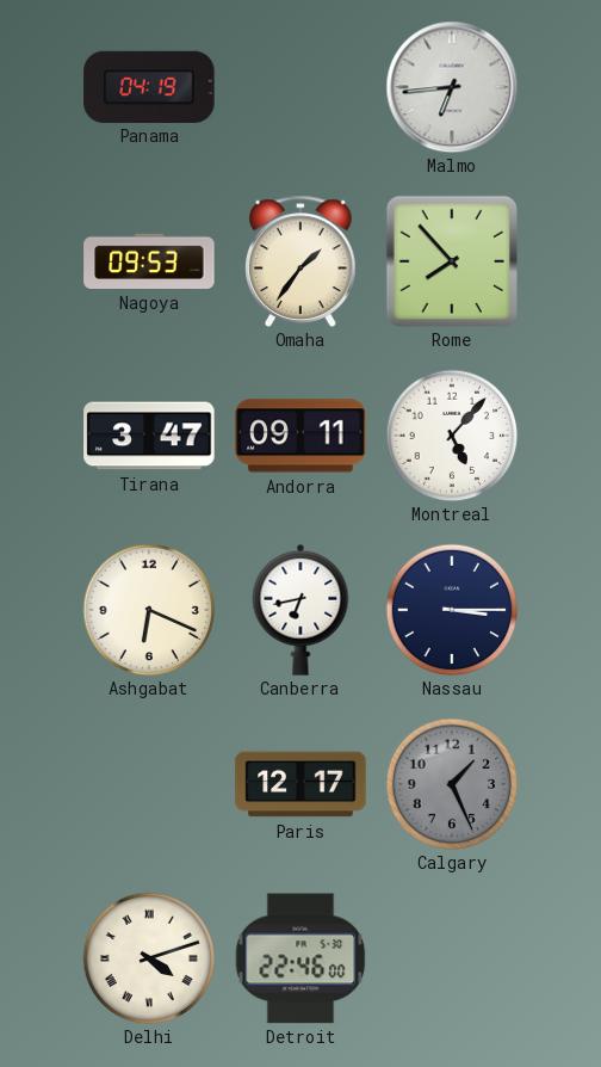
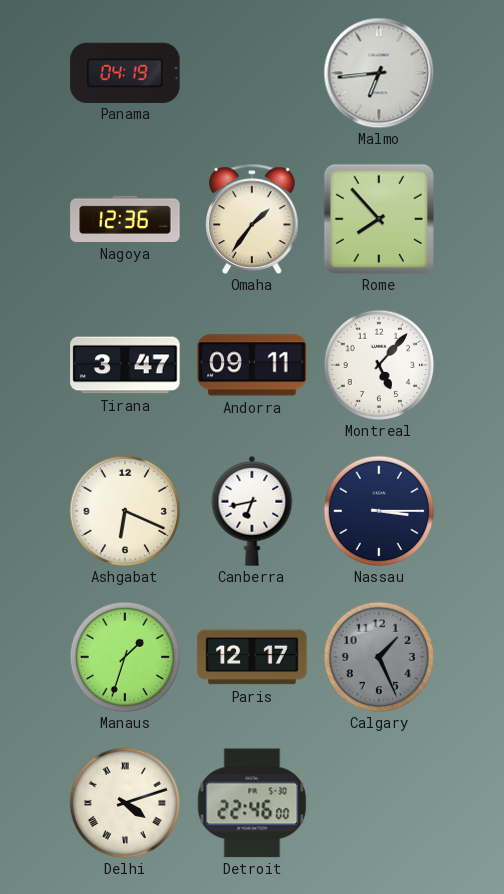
Nagoya: 09:53 -> 12:36 (125, 219)
Manaus: none -> 1:33 (125, 657)
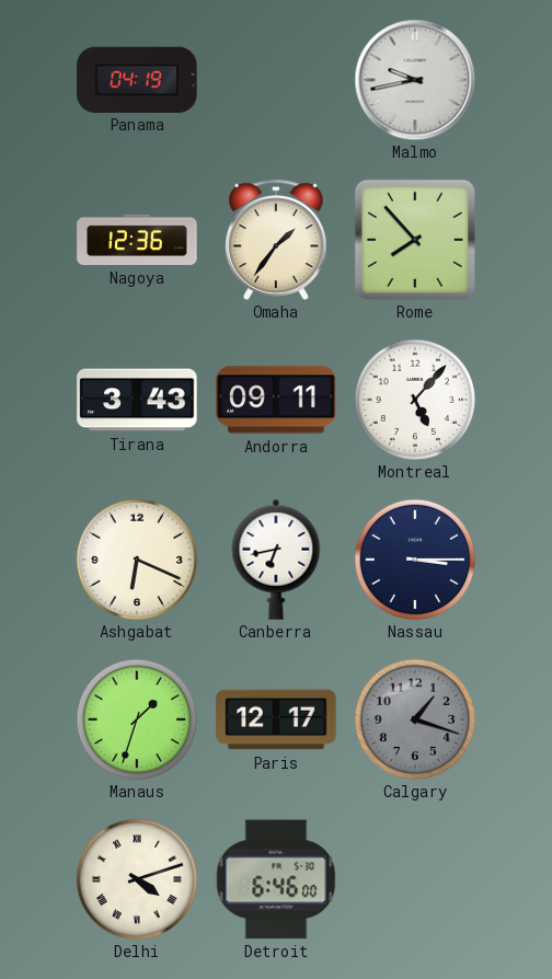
Malmo: 6:44 -> 9:43 (415, 80)
Tirana: 3:47 -> 3:43 (137, 400)
Calgary: 1:26 -> 1:18 (415, 719)
Detroit: 22:46 -> 6:46 (276, 879)
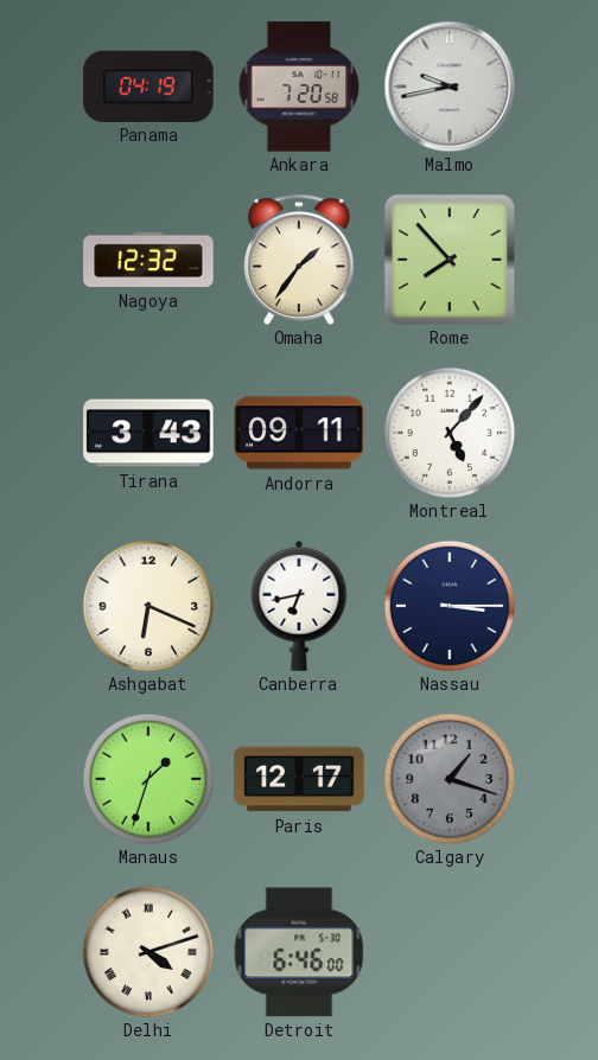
Ankara: none -> 7:20 (299, 87)
Nagoya: 12:36 -> 12:32 (148, 260)
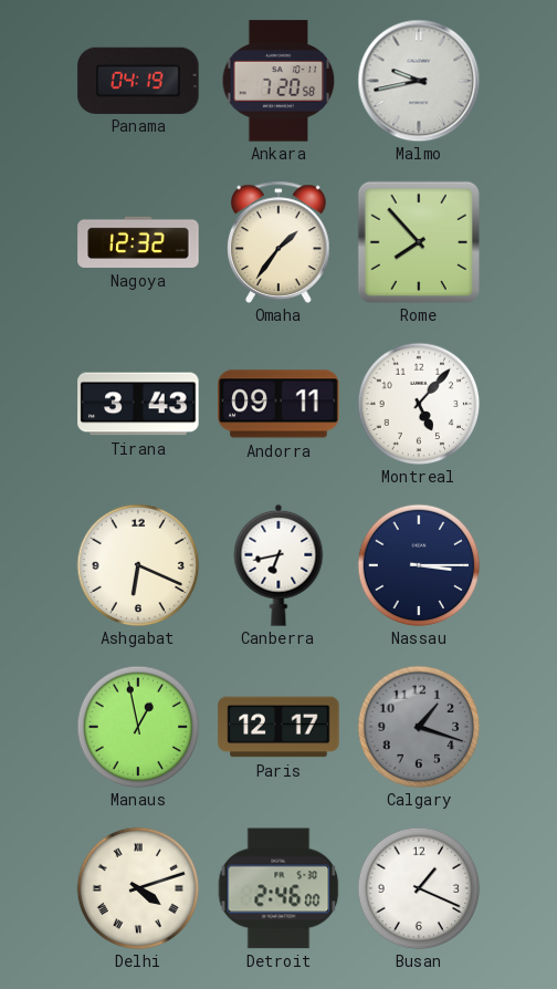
Manaus: 1:33 -> 12:58 (138, 727)
Detroit: 6:46 -> 2:46 (278, 888)
Busan: none -> 1:19 (419, 888)
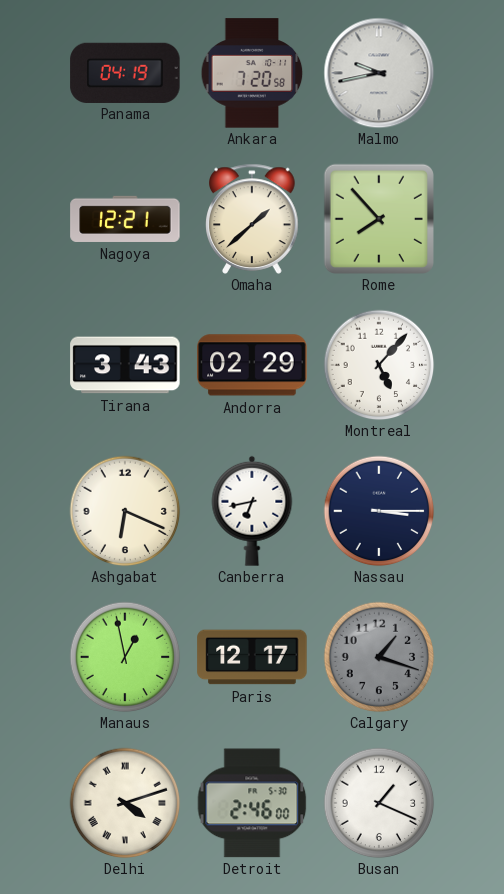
Nagoya: 12:32 -> 12:21 (125, 219)
Omaha: 1:36 -> 1:38 (252, 219)
Andorra: 09:11 -> 02:29 (252, 365)
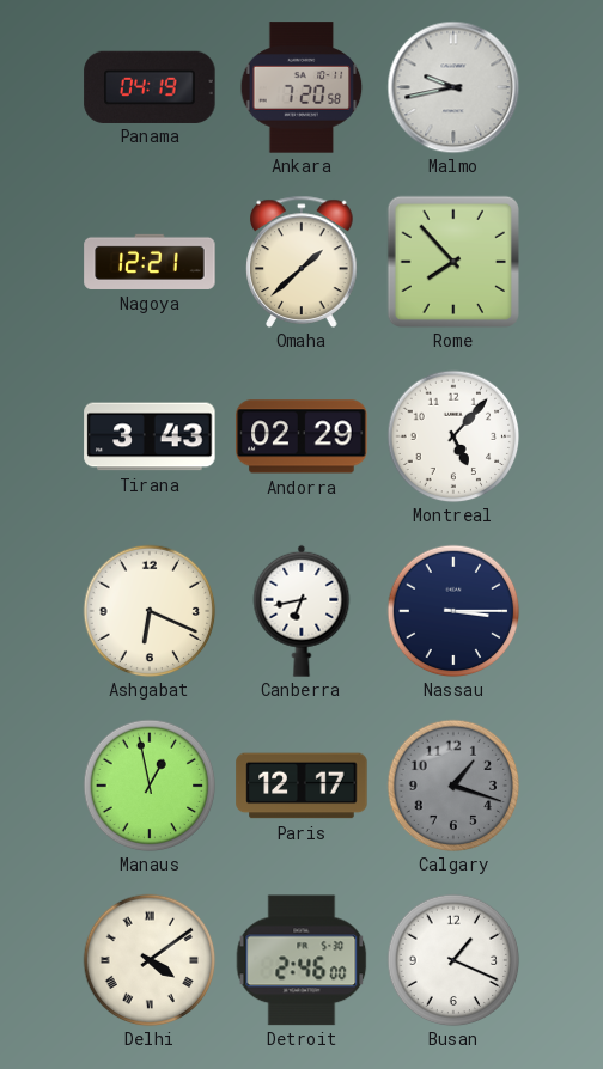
Delhi: 4:12 -> 4:09 (150, 960)
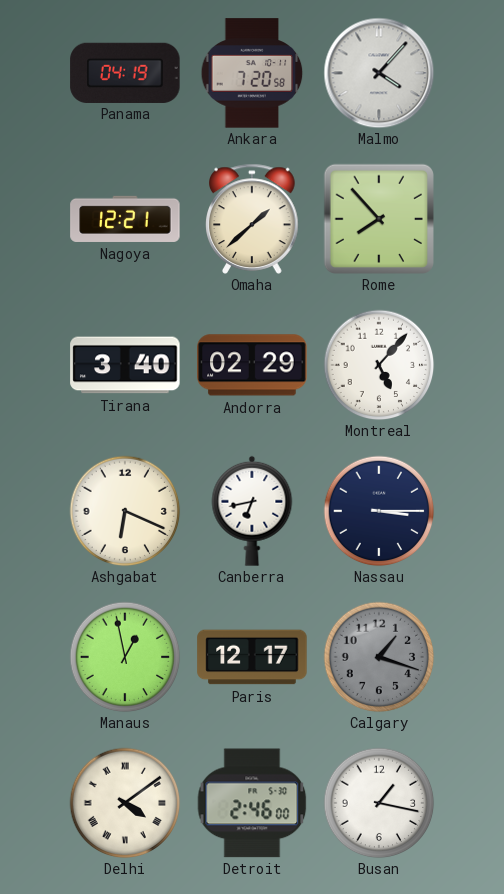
Malmo: 9:43 -> 4:07 (379, 73)
Tirana: 3:43 -> 3:40 (125, 365)
Busan: 1:19 -> 1:17 (379, 803)
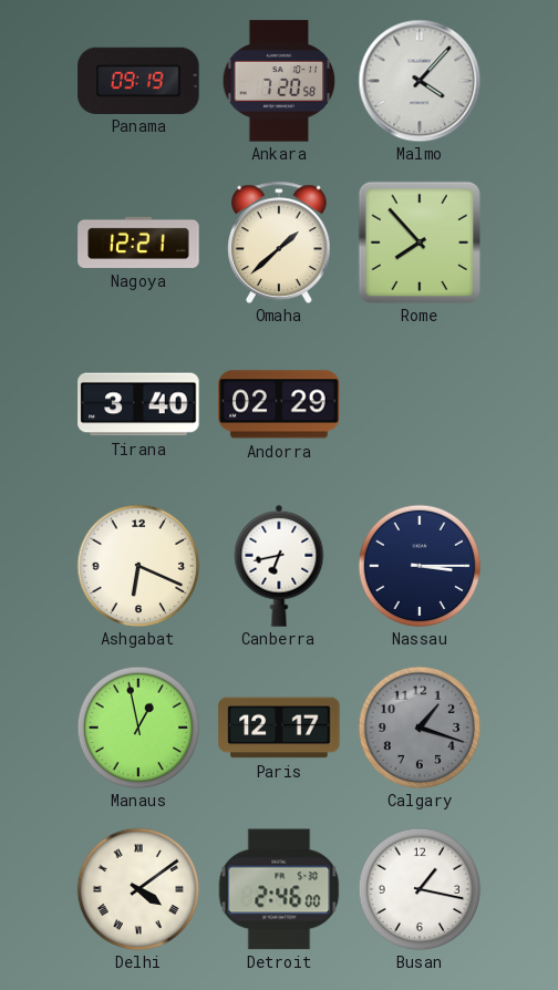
Panama: 04:19 -> 09:19 (138, 80)
Montreal: 5:07 -> none (379, 365)
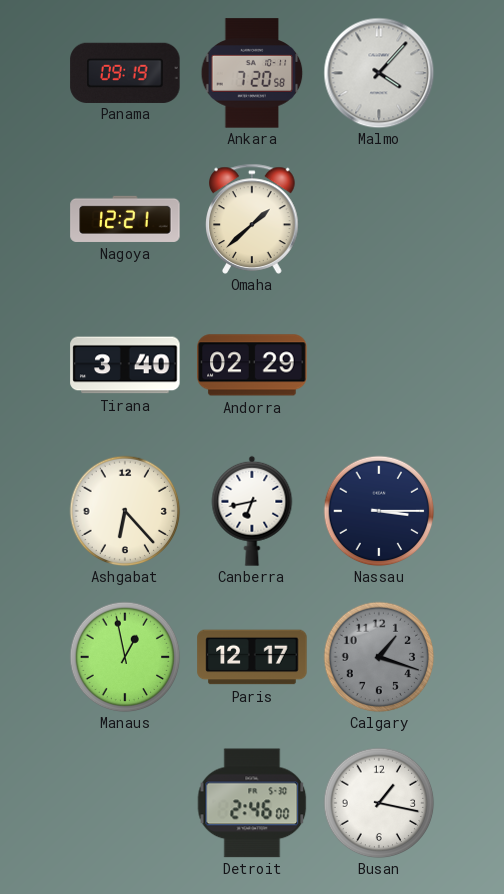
Rome: 7:53 -> none (418, 241)
Ashgabat: 6:19 -> 6:23 (125, 511)
Delhi: 4:09 -> none (138, 889)
